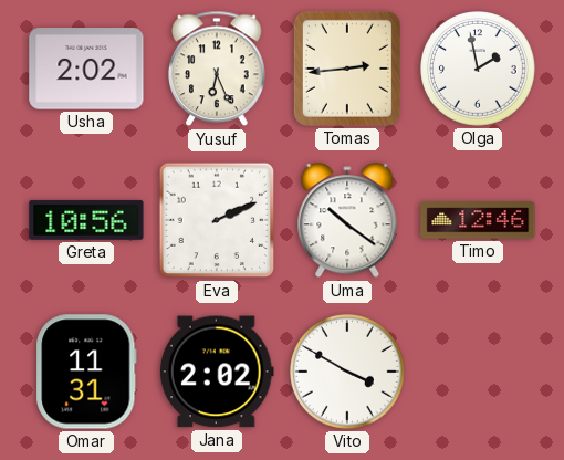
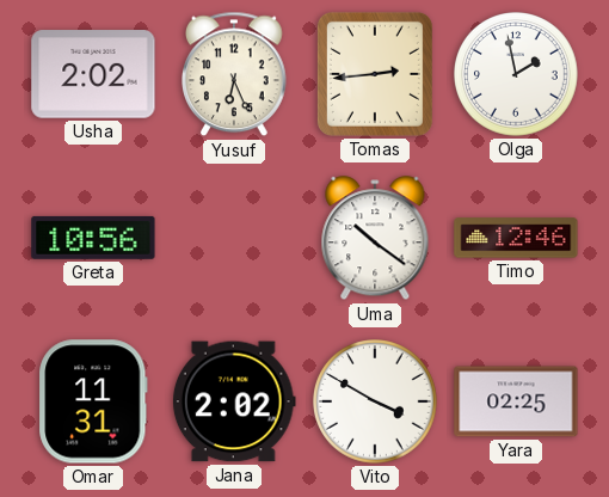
Eva: 2:11 -> none (217, 220)
Yara: none -> 02:25 (516, 401)
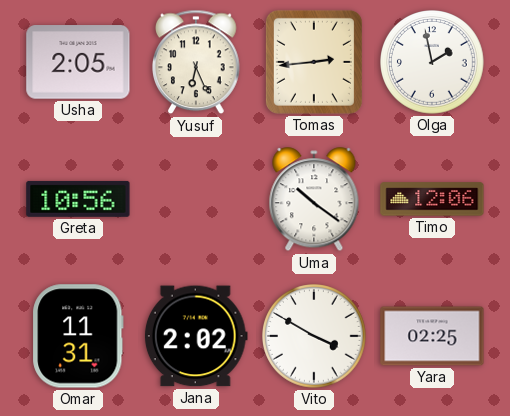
Usha: 2:02 -> 2:05 (78, 62)
Timo: 12:46 -> 12:06 (432, 199)
